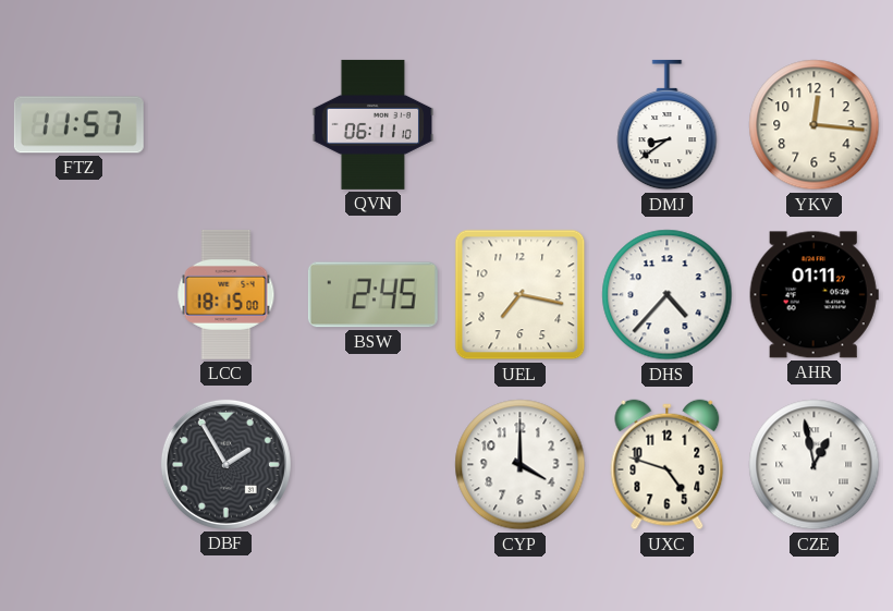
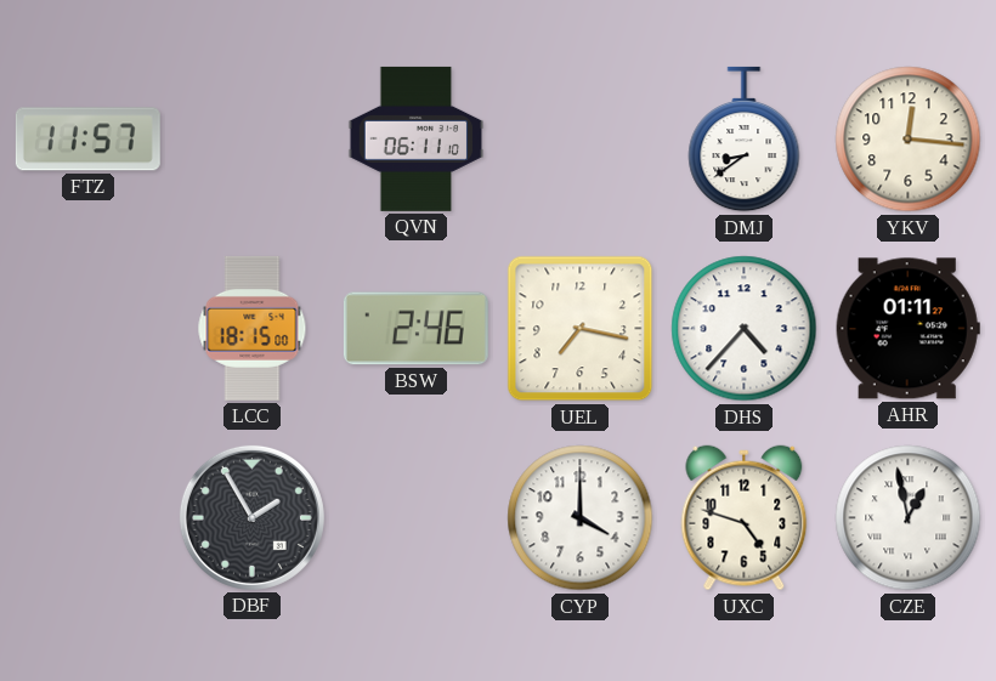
BSW: 2:45 -> 2:46 (415, 329)
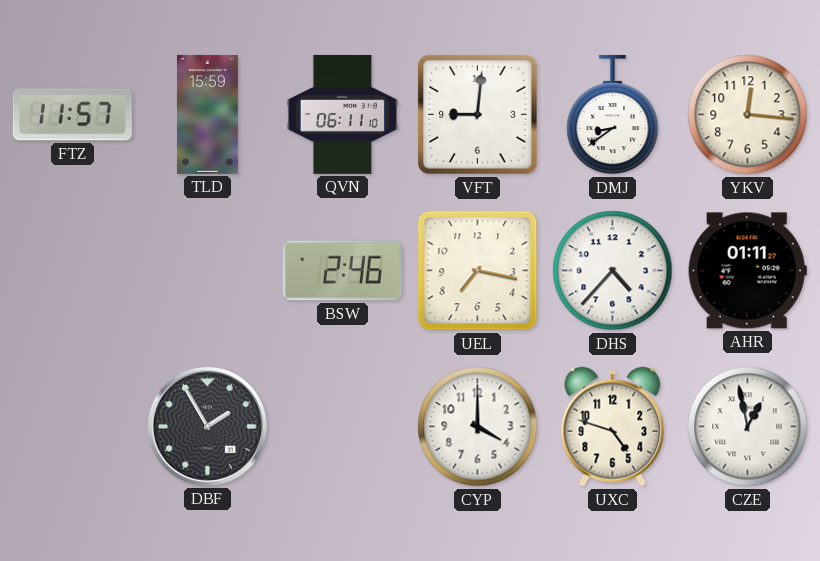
TLD: none -> 15:59 (207, 114)
VFT: none -> 9:01 (478, 115)
LCC: 18:15 -> none (253, 328)
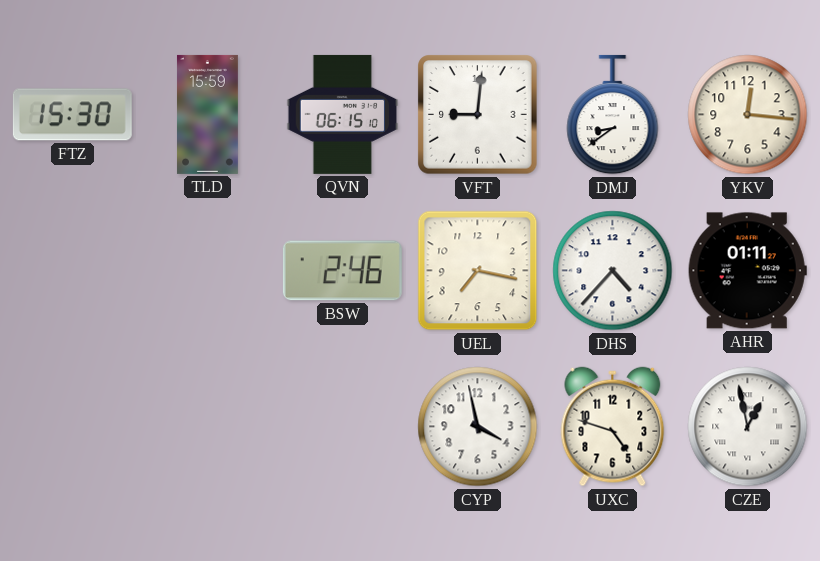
FTZ: 11:57 -> 15:30 (72, 115)
QVN: 06:11 -> 06:15 (343, 114)
DBF: 1:55 -> none (207, 426)
CYP: 4:00 -> 3:58 (478, 427)
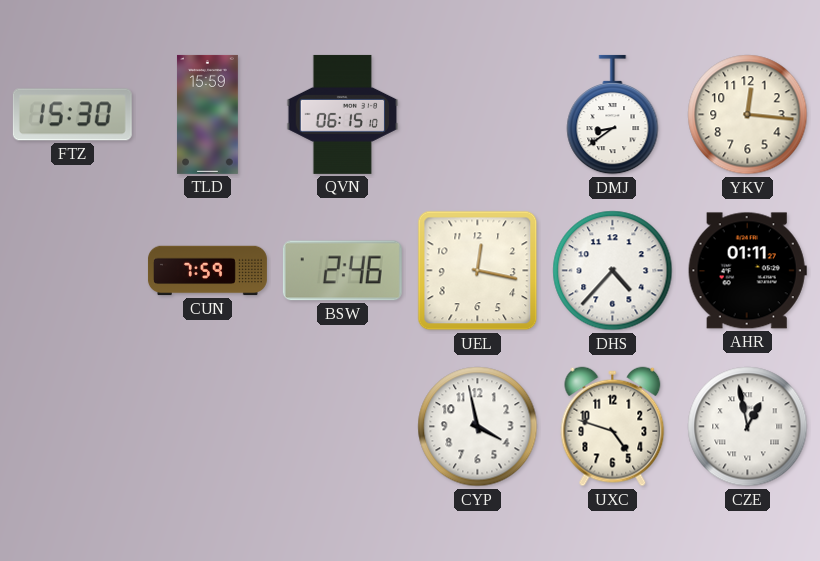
VFT: 9:01 -> none (478, 115)
CUN: none -> 7:59 (207, 271)
UEL: 7:17 -> 12:17 (478, 271)
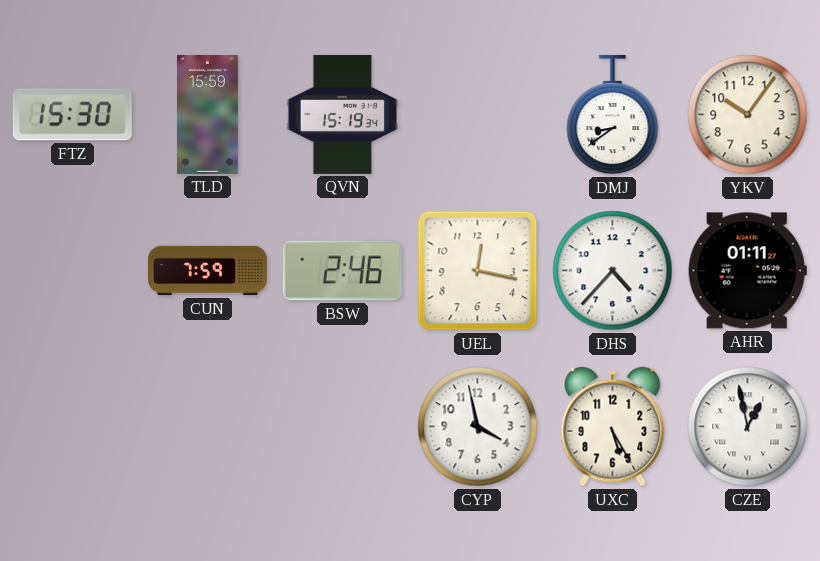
QVN: 06:15 -> 15:19 (343, 114)
YKV: 12:16 -> 10:06 (748, 115)
UXC: 4:48 -> 5:25 (613, 427)
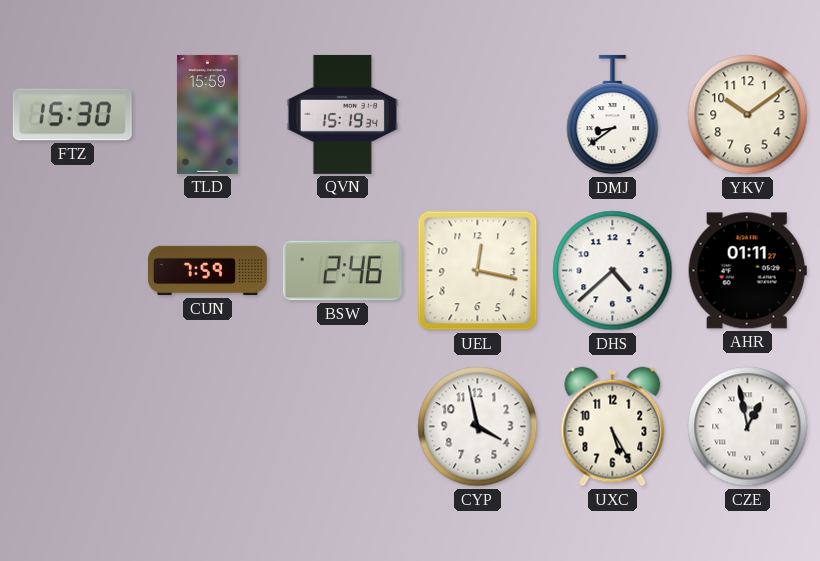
YKV: 10:06 -> 10:09 (748, 115)
DHS: 4:37 -> 4:38 (613, 271)
